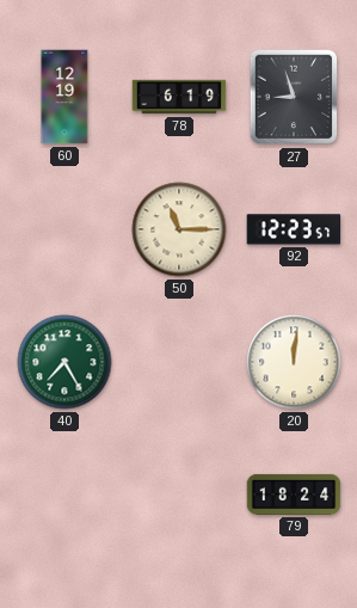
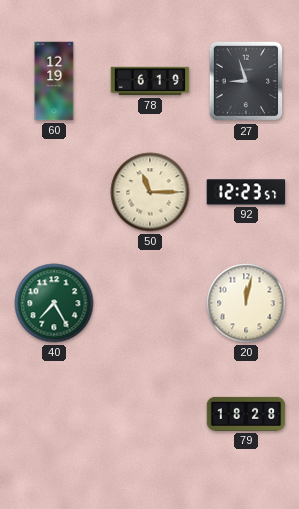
20: 12:01 -> 12:02 (246, 303)
79: 18:24 -> 18:28 (246, 414)
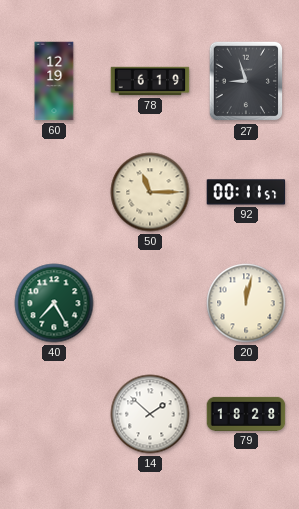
92: 12:23 -> 00:11 (246, 192)
14: none -> 1:52 (150, 414)
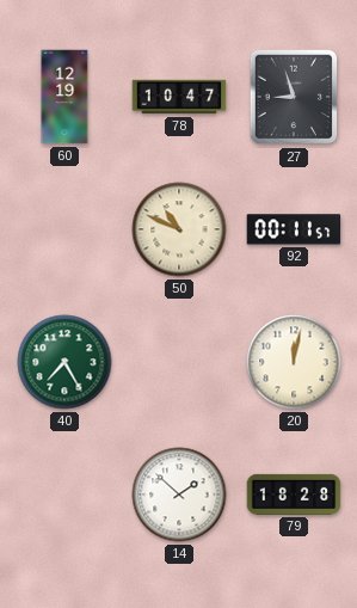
78: 6:19 -> 10:47 (179, 97)
50: 11:15 -> 10:49 (179, 229)
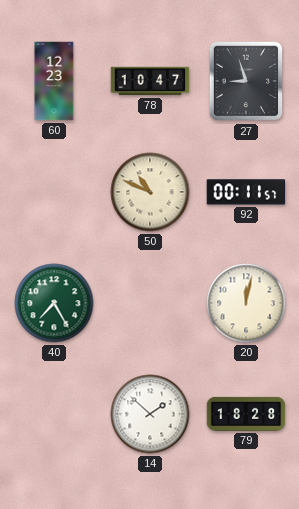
60: 12:19 -> 12:23 (54, 81)
